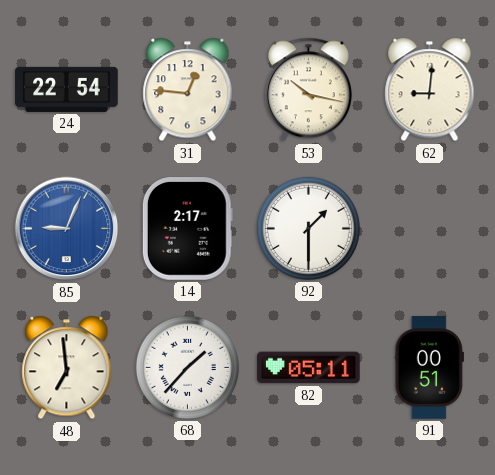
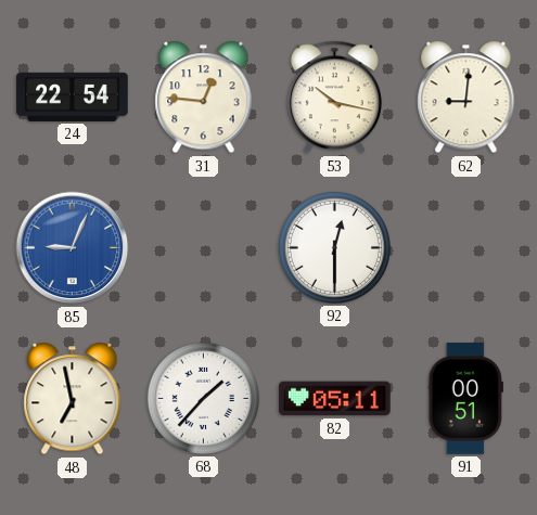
14: 2:17 -> none (187, 229)
92: 1:30 -> 12:30 (334, 247)
48: 6:59 -> 6:58 (73, 399)
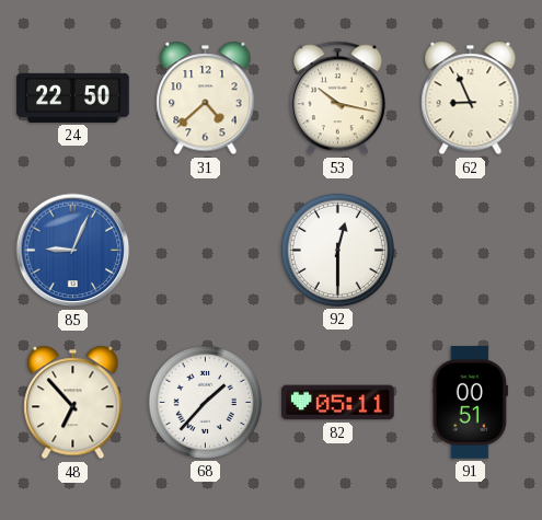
24: 22:54 -> 22:50 (73, 97)
31: 12:46 -> 4:38 (206, 99)
62: 9:01 -> 8:56 (471, 99)
48: 6:58 -> 6:53 (73, 403)
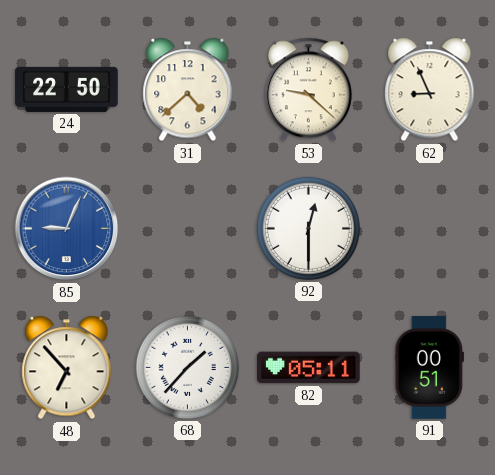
53: 10:17 -> 9:22 (308, 90)
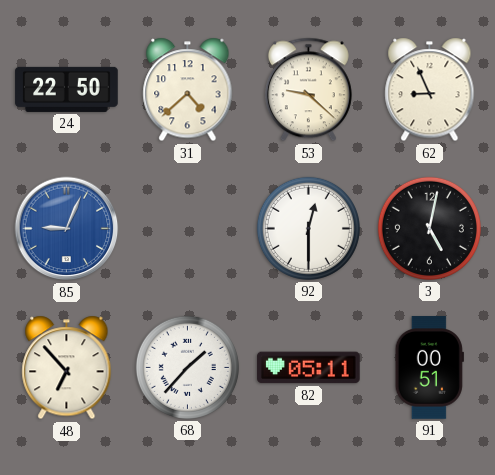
3: none -> 5:02 (429, 228)
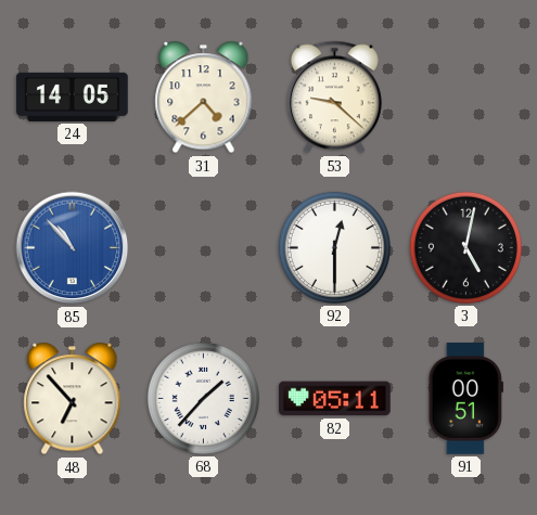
24: 22:50 -> 14:05 (73, 96)
62: 8:56 -> none (430, 90)
85: 9:04 -> 10:53 (73, 248)
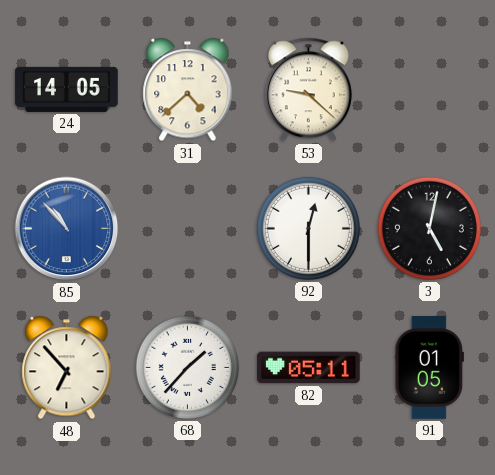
91: 00:51 -> 01:05 (429, 368)
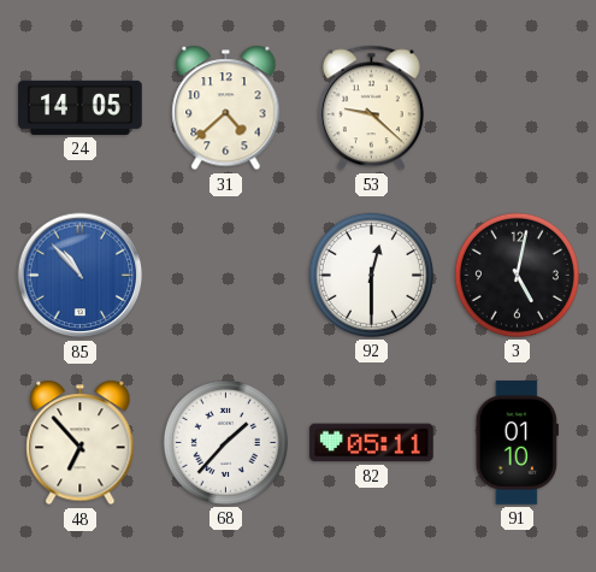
91: 01:05 -> 01:10 (517, 443)
